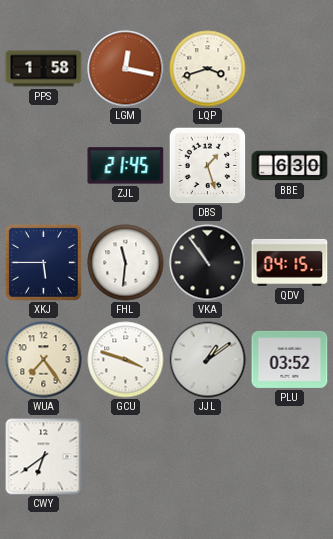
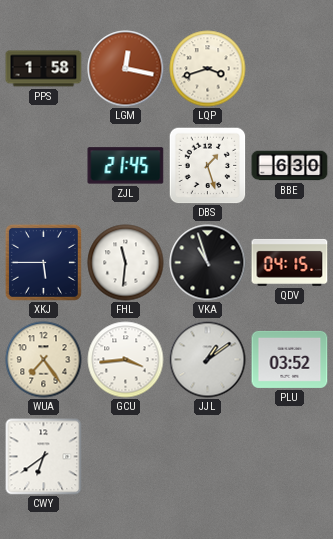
VKA: 10:54 -> 10:57 (208, 263)
GCU: 3:48 -> 3:44 (126, 360)
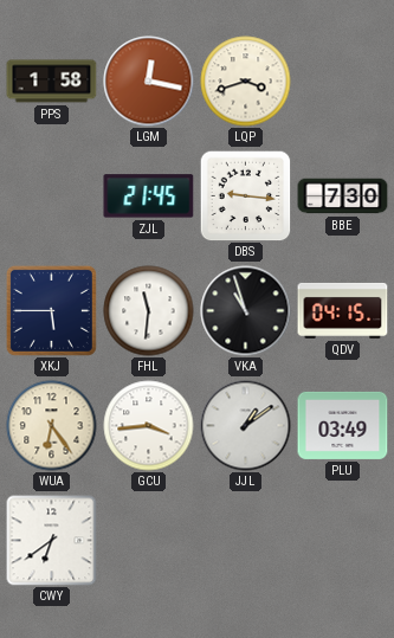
DBS: 1:27 -> 9:16 (245, 195)
BBE: 6:30 -> 7:30 (343, 196)
WUA: 7:24 -> 6:24 (52, 426)
PLU: 03:52 -> 03:49 (343, 425)
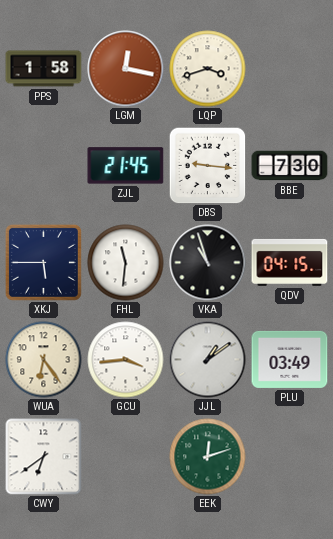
EEK: none -> 12:12 (208, 457)
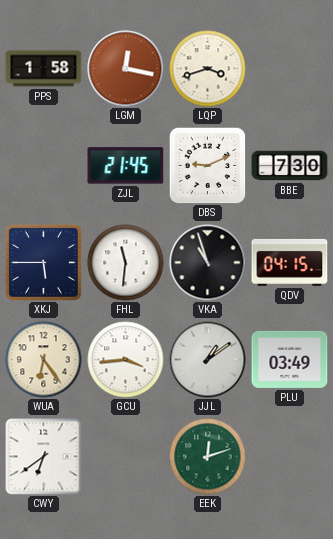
DBS: 9:16 -> 9:11 (207, 165)
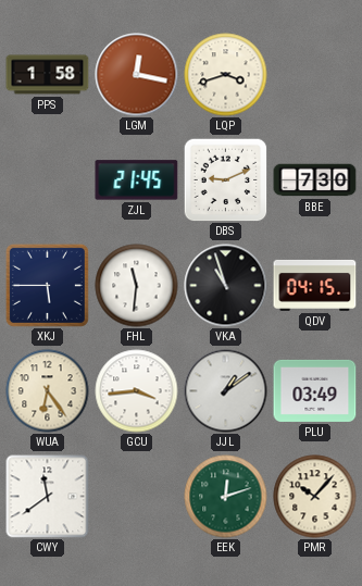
CWY: 6:39 -> 11:39 (48, 497)
PMR: none -> 10:07 (315, 497)
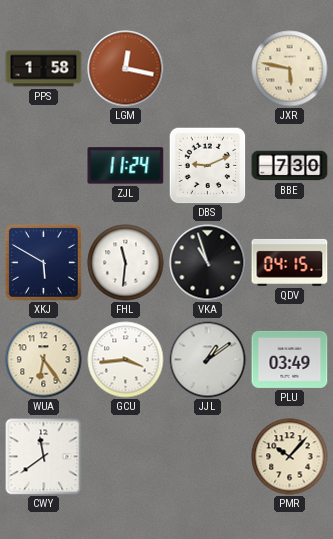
LQP: 3:42 -> none (226, 75)
JXR: none -> 5:47 (290, 69)
ZJL: 21:45 -> 11:24 (126, 166)
XKJ: 5:45 -> 5:50 (43, 262)
EEK: 12:12 -> none (226, 497)
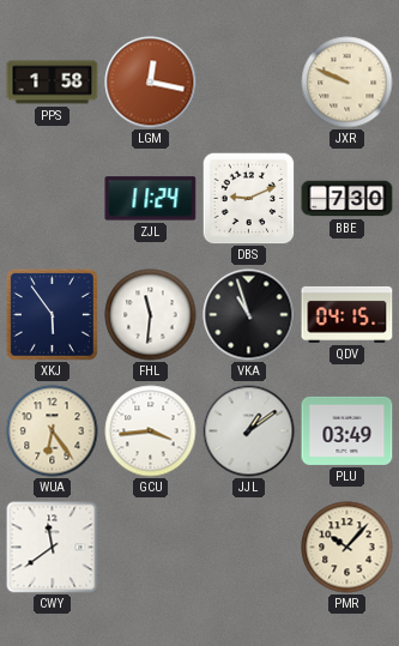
JXR: 5:47 -> 9:49 (347, 83)
XKJ: 5:50 -> 5:54 (52, 314)
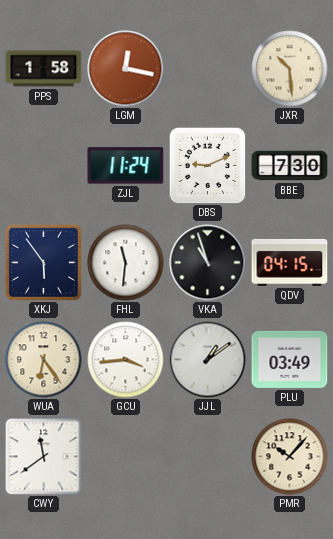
JXR: 9:49 -> 10:29 (290, 69)
